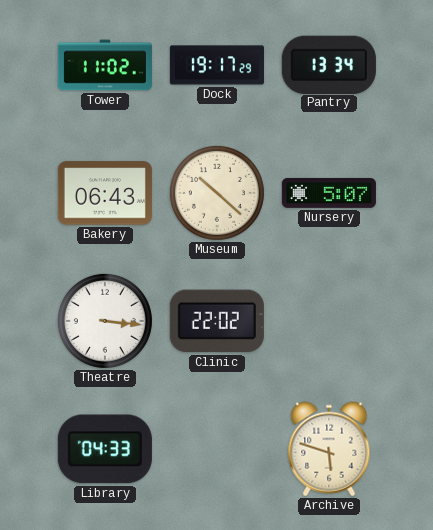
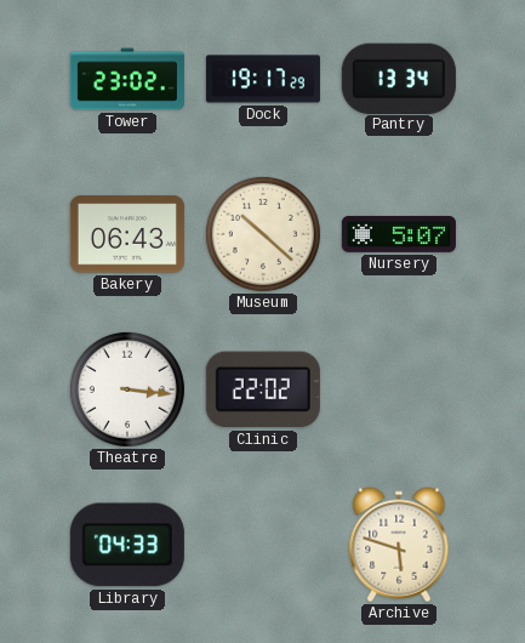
Tower: 11:02 -> 23:02 (127, 79)
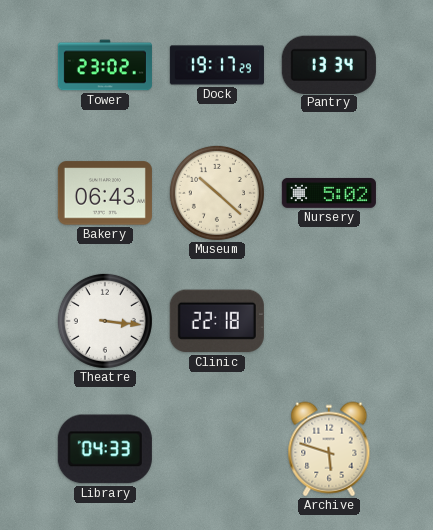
Nursery: 5:07 -> 5:02 (329, 193)
Clinic: 22:02 -> 22:18 (217, 321)
